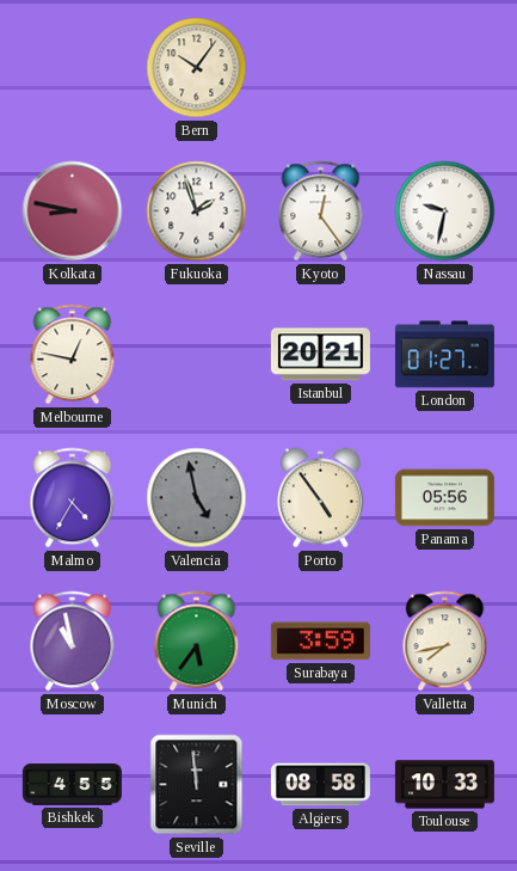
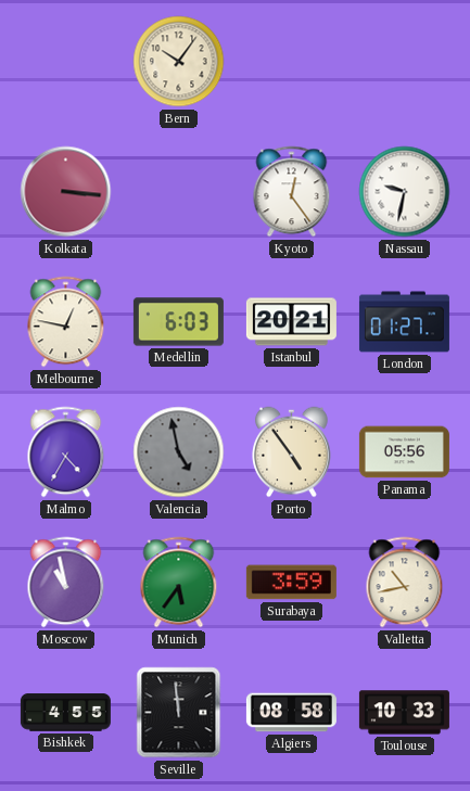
Kolkata: 8:47 -> 3:16 (66, 192)
Fukuoka: 1:57 -> none (197, 211)
Medellin: none -> 6:03 (178, 322)
Valletta: 7:43 -> 10:43 (405, 583)
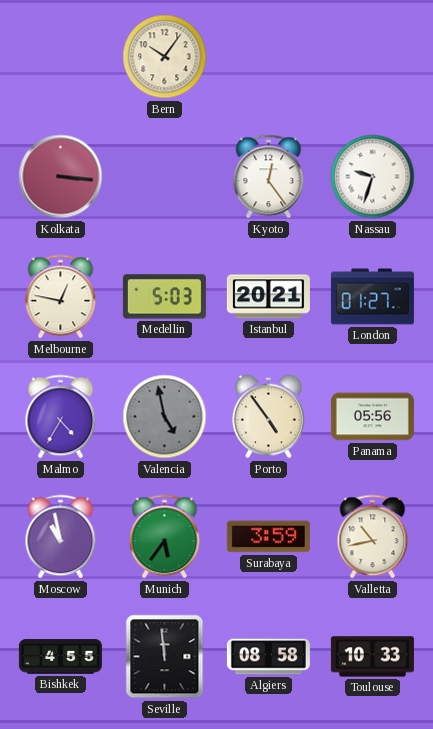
Nassau: 9:32 -> 9:33 (373, 177)
Medellin: 6:03 -> 5:03 (164, 297)
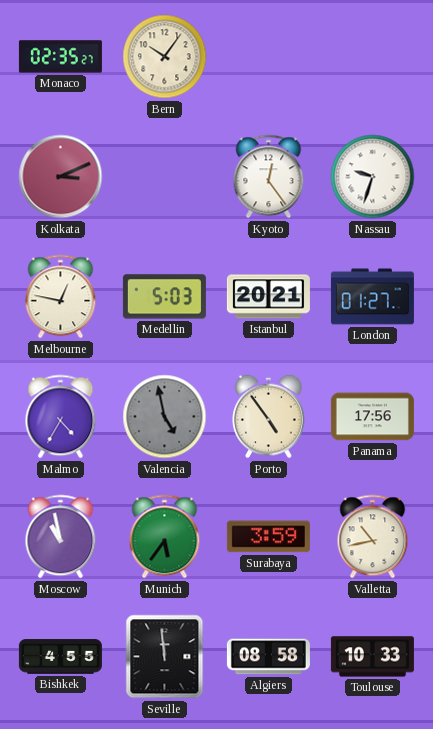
Monaco: none -> 02:35 (60, 57)
Kolkata: 3:16 -> 3:11 (61, 177)
Panama: 05:56 -> 17:56 (372, 417)
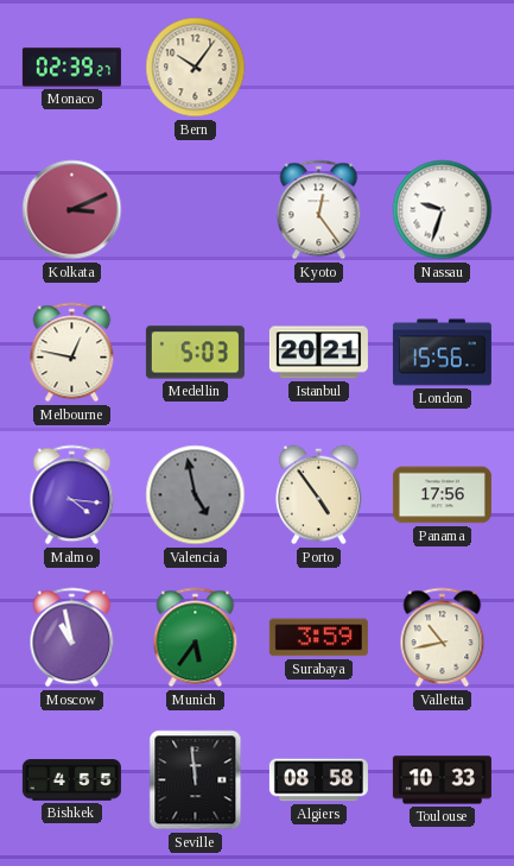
Monaco: 02:35 -> 02:39 (71, 68)
London: 01:27 -> 15:56 (442, 353)
Malmo: 4:35 -> 4:16 (72, 495)
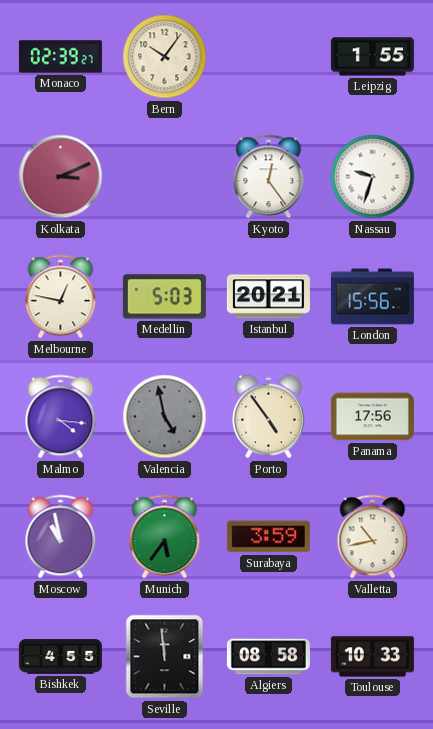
Leipzig: none -> 1:55 (372, 57)
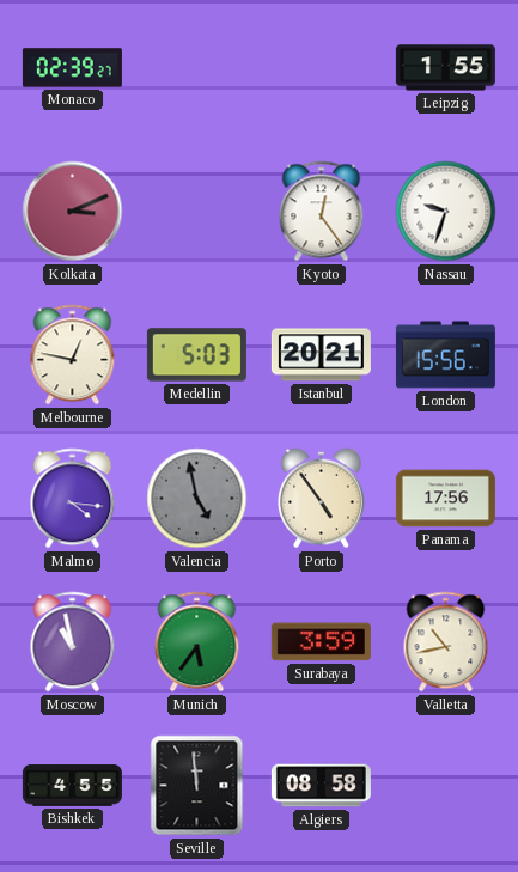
Bern: 10:06 -> none (165, 57)
Toulouse: 10:33 -> none (372, 657)
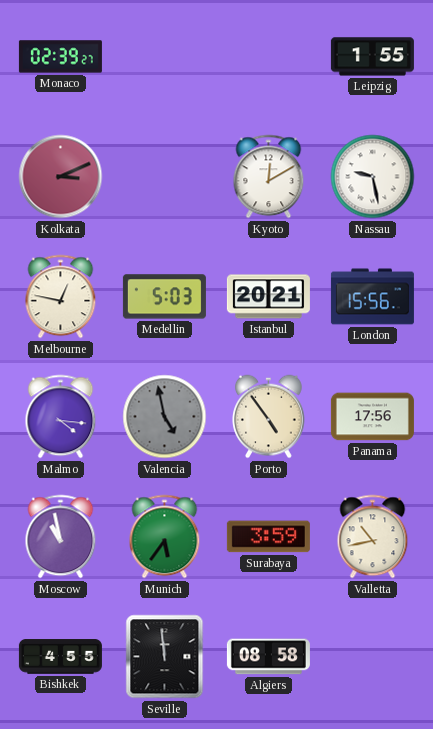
Kyoto: 12:24 -> 12:10 (269, 177)
Nassau: 9:33 -> 9:28 (373, 177)
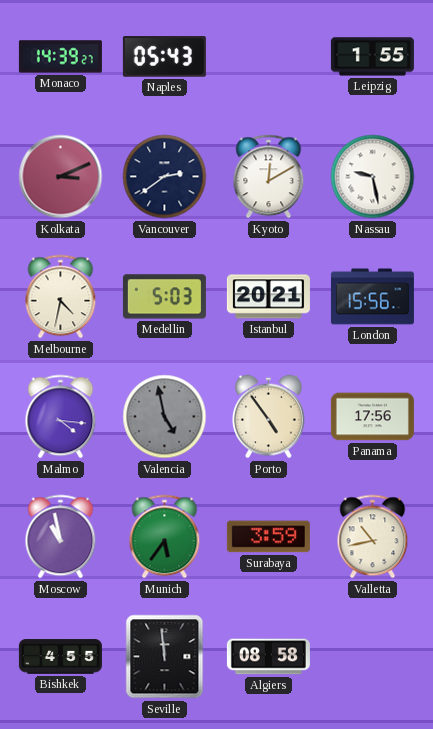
Monaco: 02:39 -> 14:39 (60, 57)
Naples: none -> 05:43 (164, 57)
Vancouver: none -> 2:39 (165, 177)
Melbourne: 12:47 -> 4:32 (61, 297)
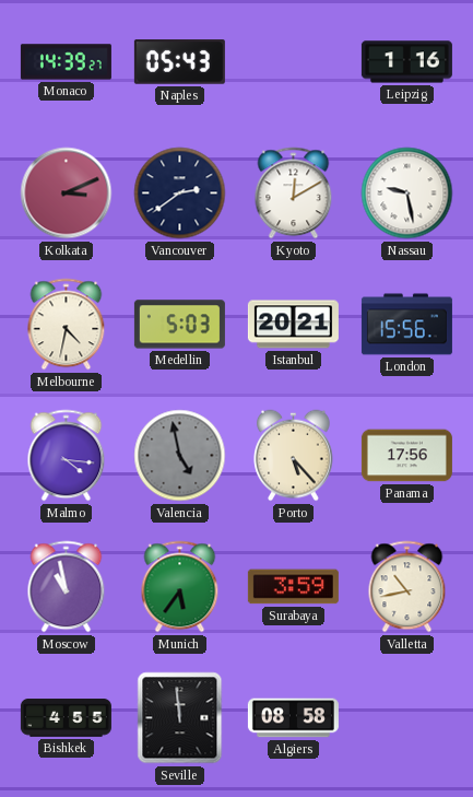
Leipzig: 1:55 -> 1:16 (406, 62)
Porto: 4:54 -> 5:23 (294, 456)
